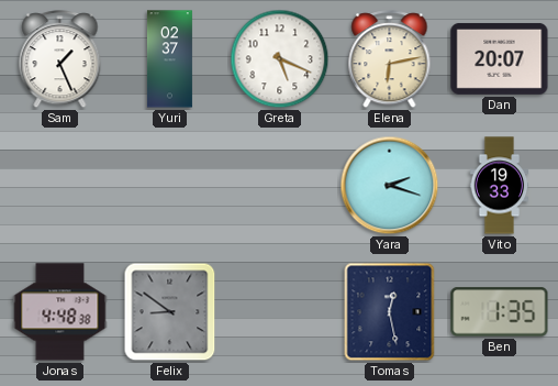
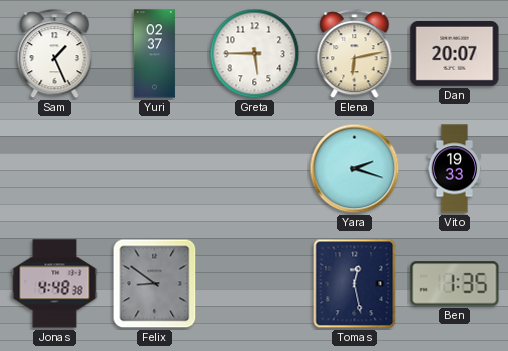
Greta: 5:19 -> 5:45 (255, 54)
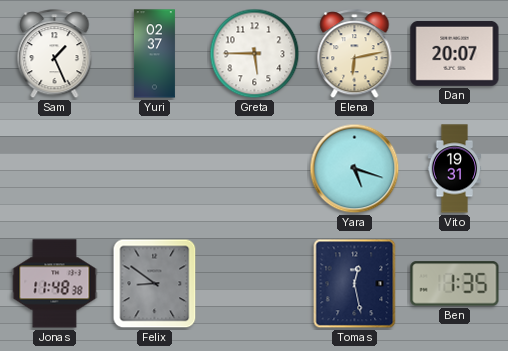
Yara: 2:18 -> 5:18 (355, 169)
Vito: 19:33 -> 19:31 (455, 169)
Jonas: 4:48 -> 11:48 (55, 284)
